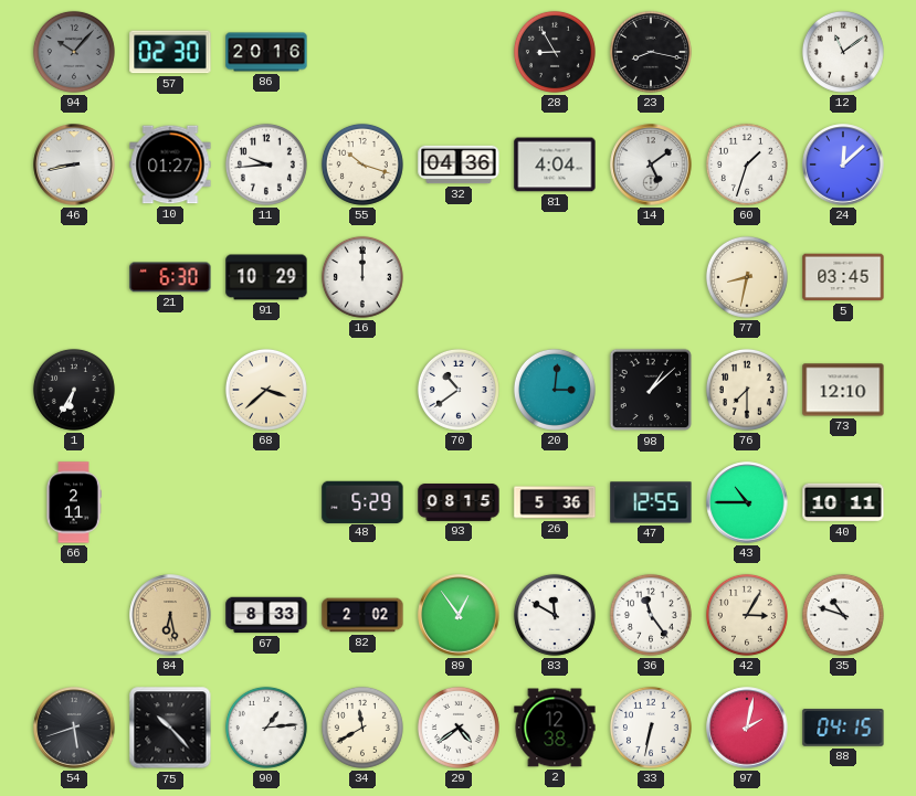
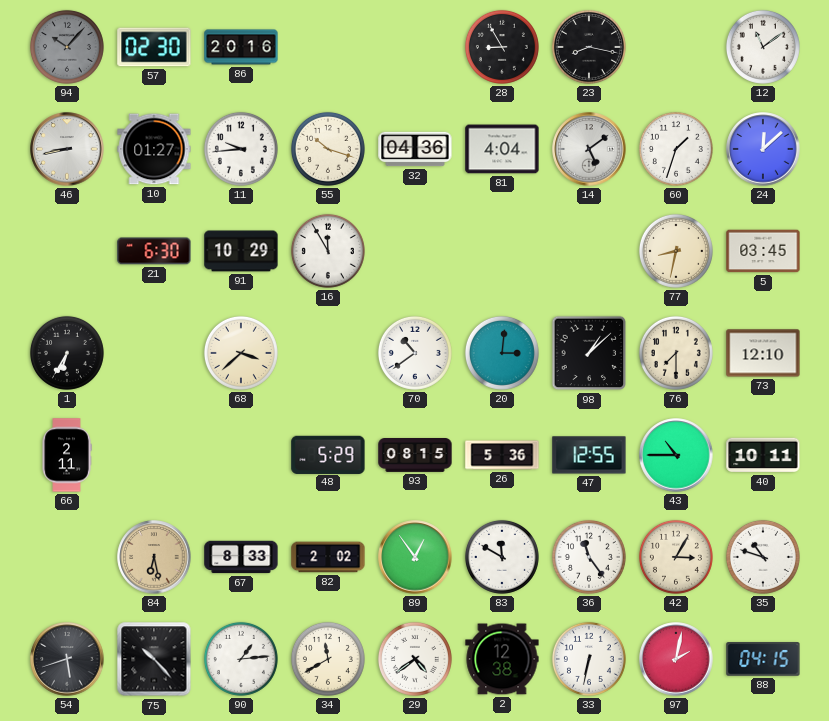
16: 12:00 -> 11:55 (328, 251)
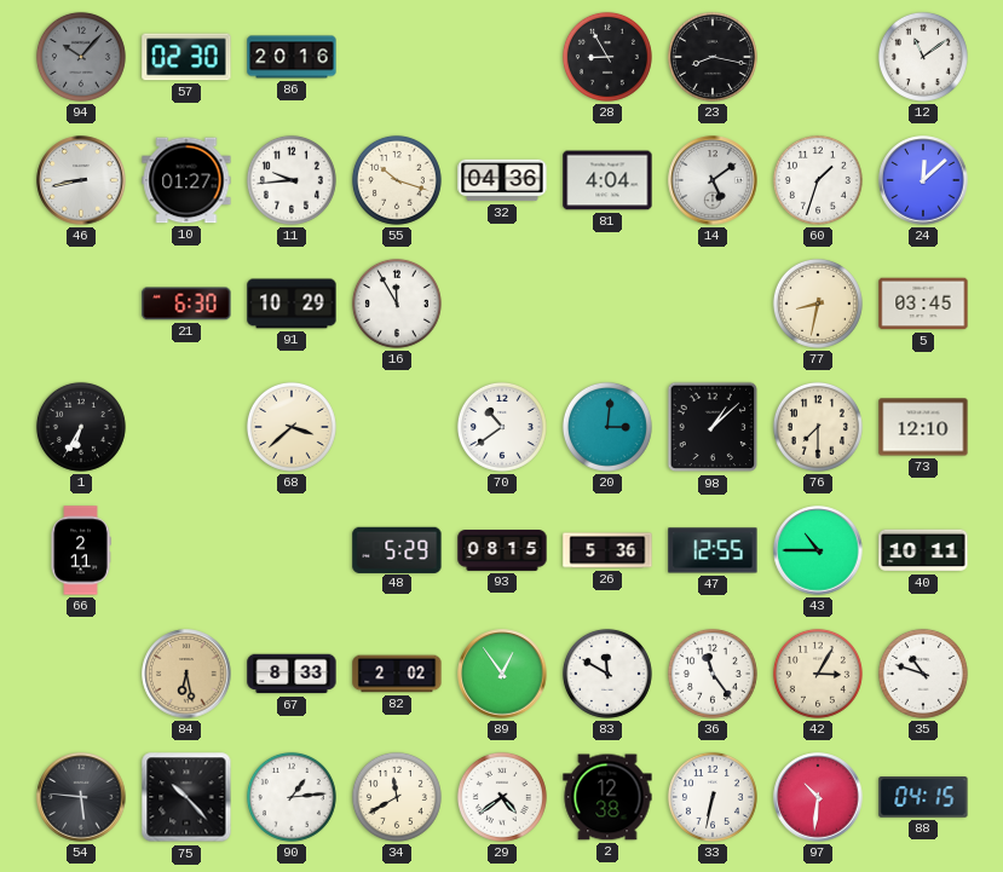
54: 5:42 -> 5:46 (81, 797)
97: 2:02 -> 10:31 (818, 797)
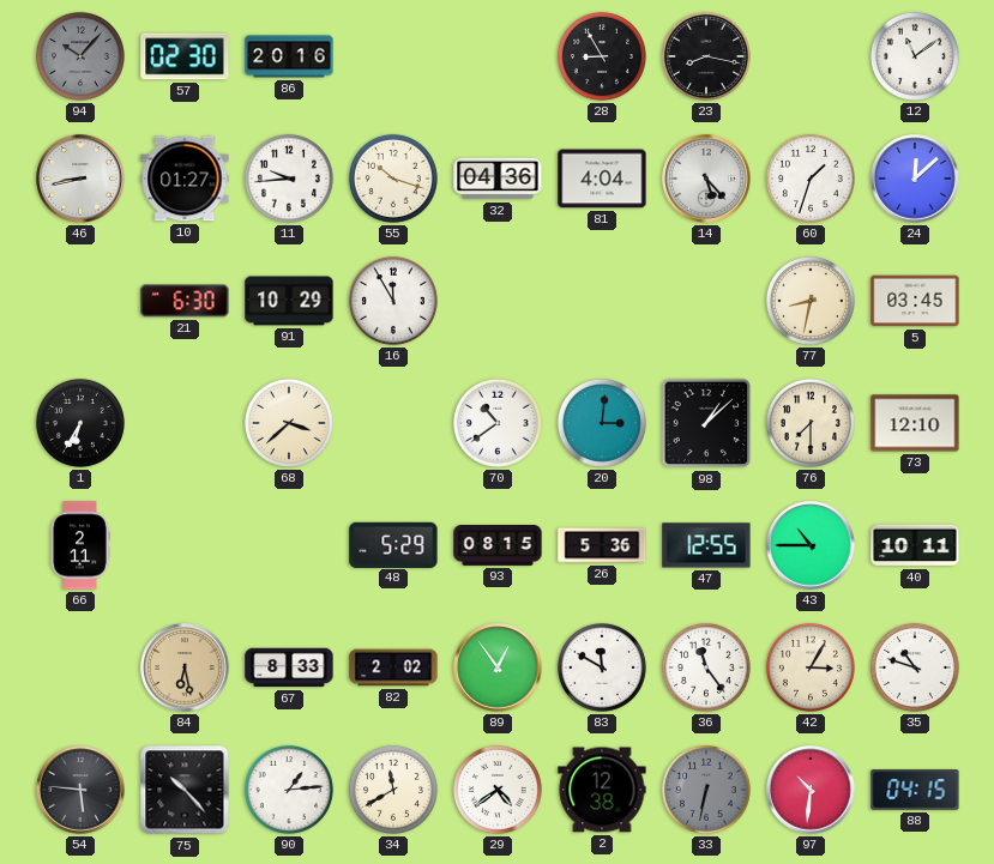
14: 5:09 -> 5:23 (706, 179)
33 dial: white -> grey (706, 790)
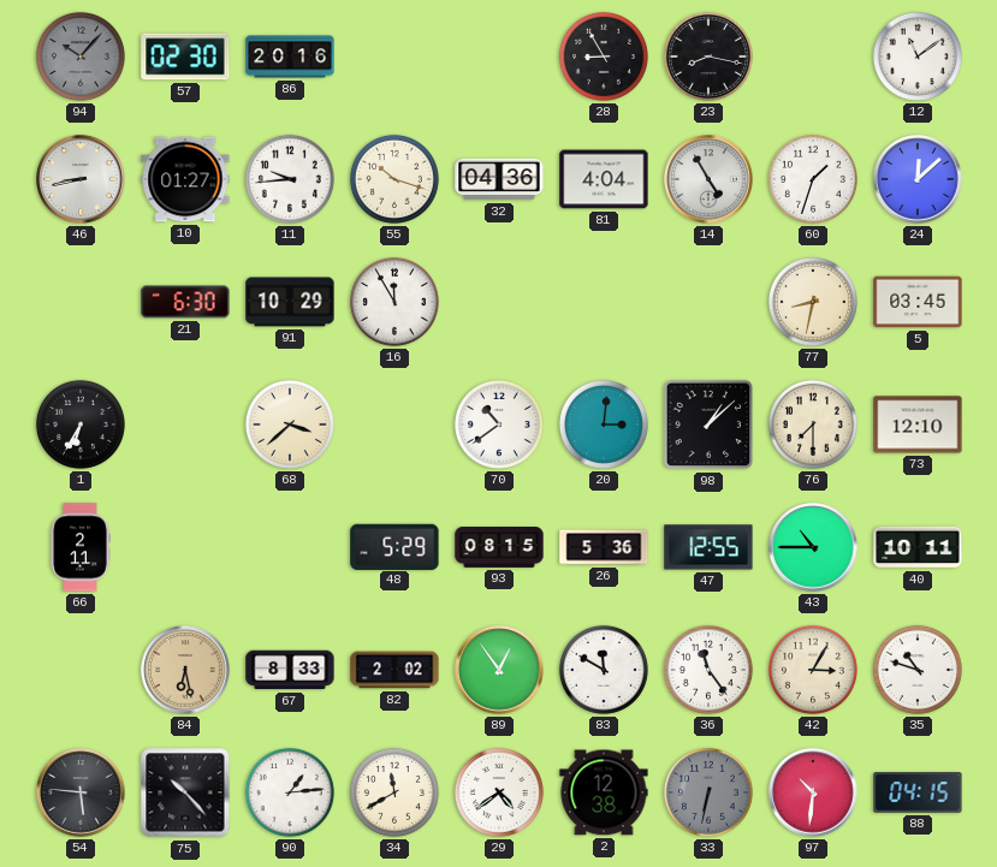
14: 5:23 -> 4:55 (708, 179)
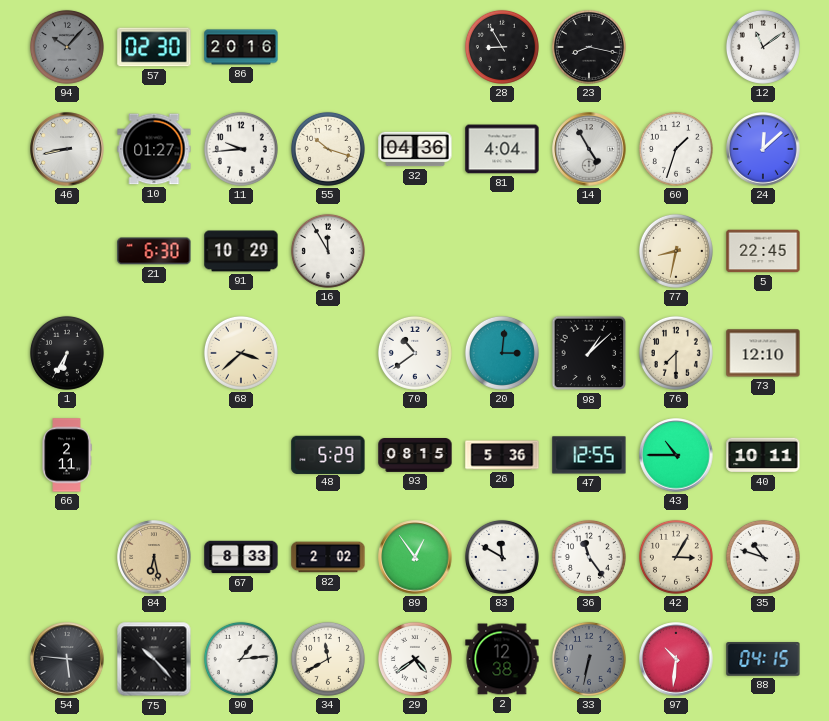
5: 03:45 -> 22:45 (763, 251)
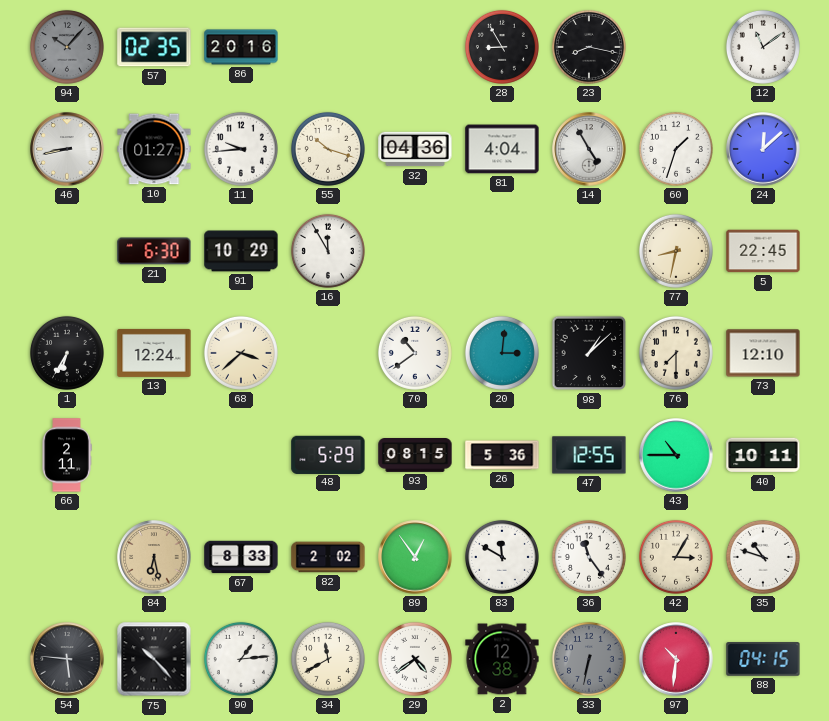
57: 02:30 -> 02:35 (154, 47)
13: none -> 12:24 (154, 353)
